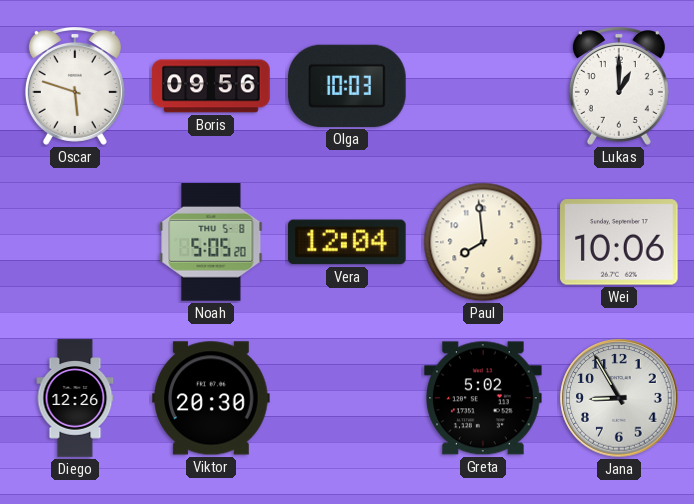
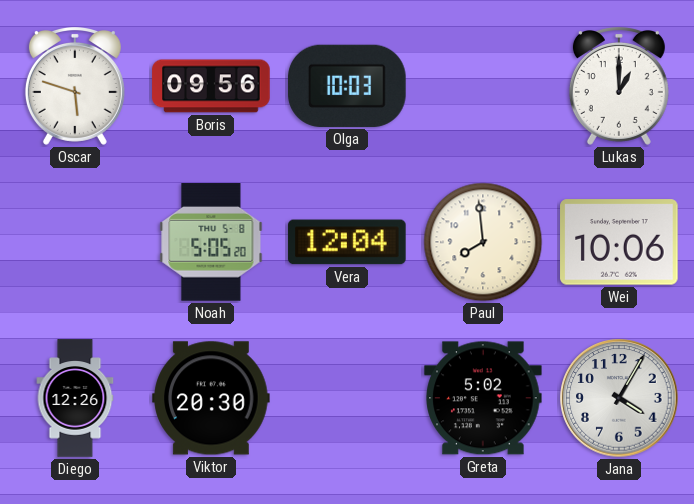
Jana: 8:55 -> 4:05 (619, 398)
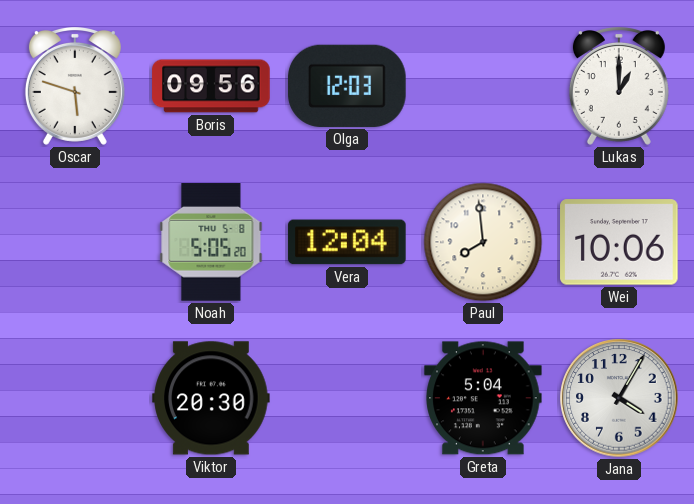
Olga: 10:03 -> 12:03 (347, 86)
Diego: 12:26 -> none (75, 398)
Greta: 5:02 -> 5:04 (483, 398)
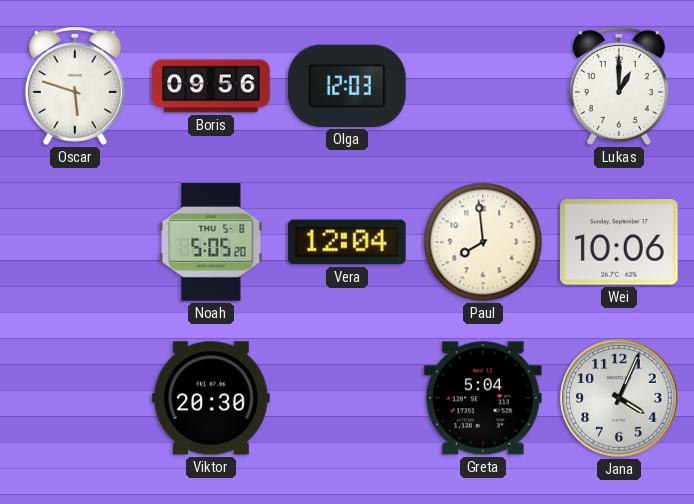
Jana: 4:05 -> 4:04 (619, 398)
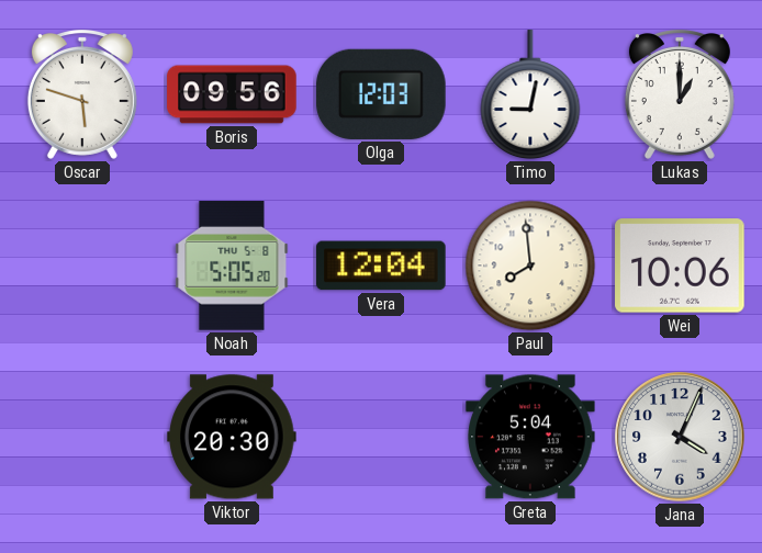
Timo: none -> 9:02 (530, 95)
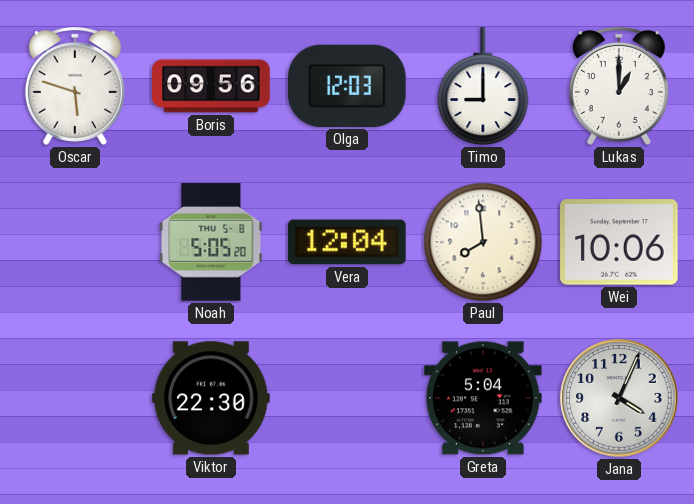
Timo: 9:02 -> 9:00 (483, 87)
Viktor: 20:30 -> 22:30 (211, 398)
